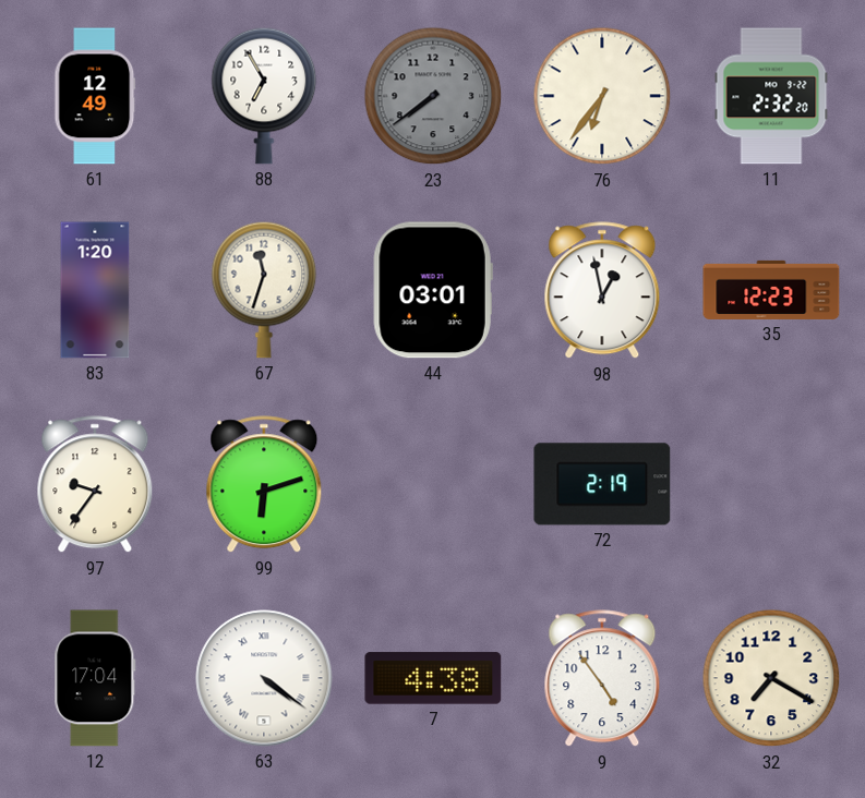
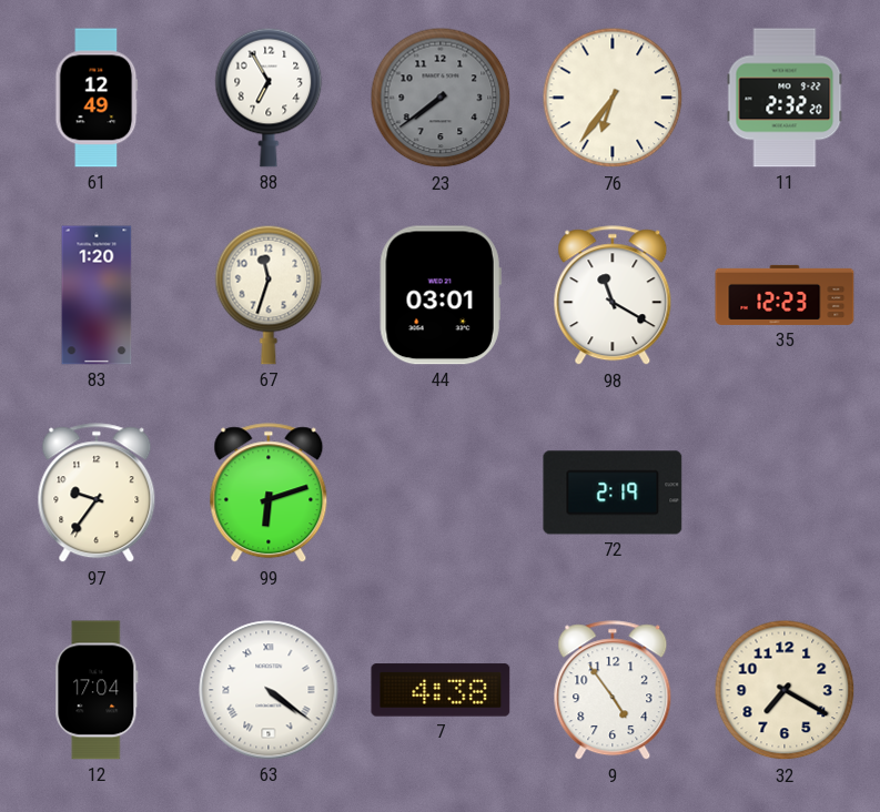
98: 12:58 -> 11:20 (613, 296)
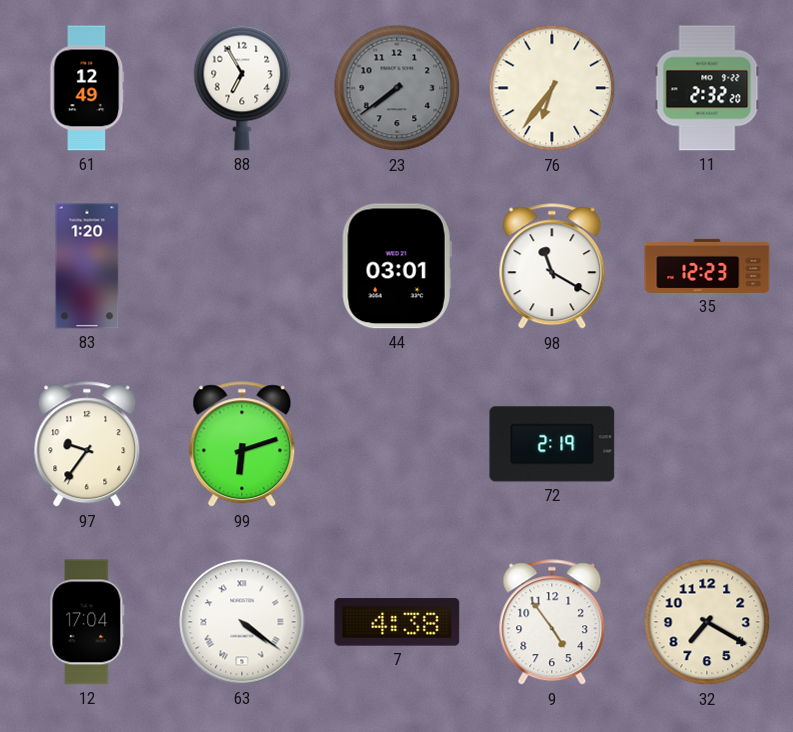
67: 11:33 -> none (269, 295)
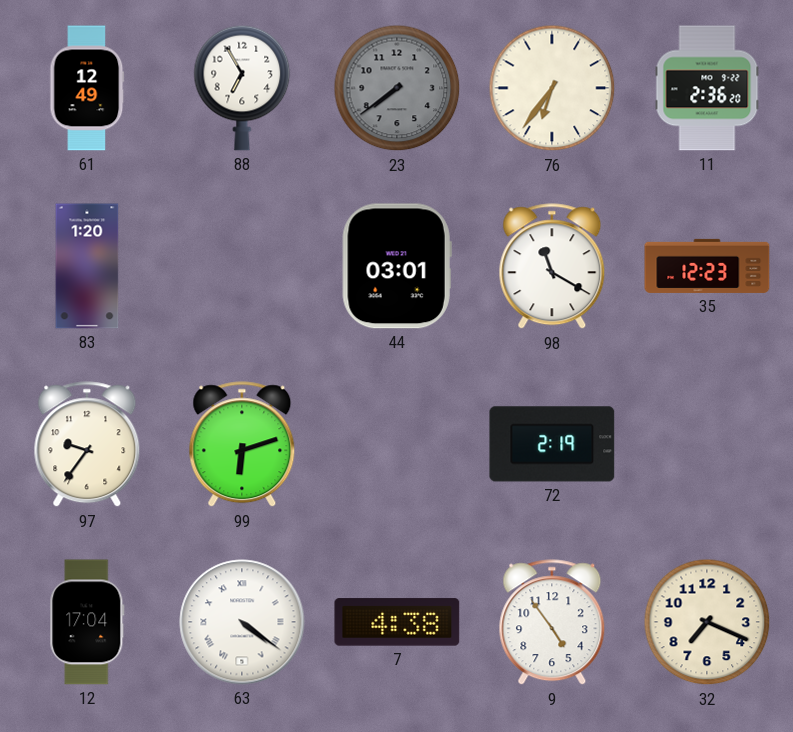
11: 2:32 -> 2:36 (707, 88)
32: 7:20 -> 7:19 (707, 622)
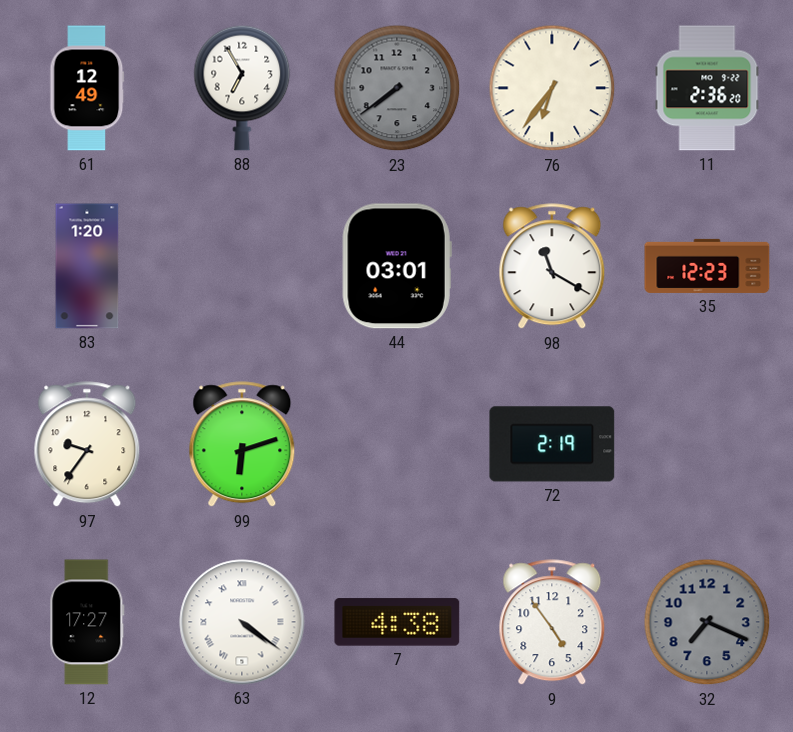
12: 17:04 -> 17:27 (87, 622)
32 dial: cream -> grey (707, 622)
